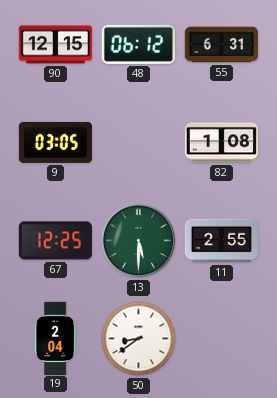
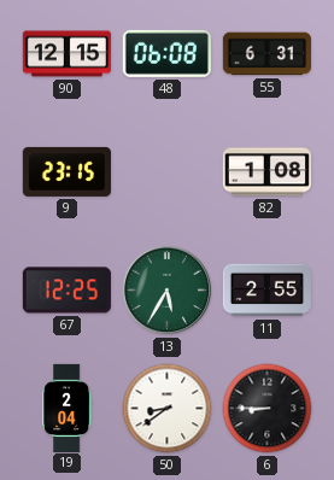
48: 06:12 -> 06:08 (166, 53)
9: 03:05 -> 23:15 (66, 171)
13: 5:30 -> 5:35 (168, 291)
6: none -> 8:45 (268, 409)
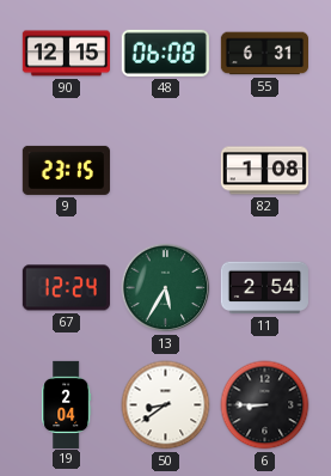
67: 12:25 -> 12:24 (66, 288)
11: 2:55 -> 2:54 (264, 288)
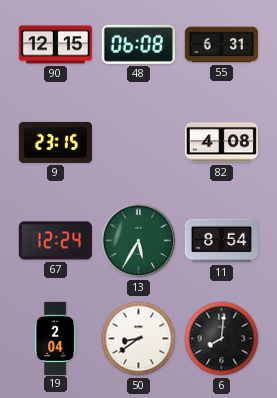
82: 1:08 -> 4:08 (221, 143)
11: 2:54 -> 8:54 (221, 241)
6: 8:45 -> 8:01 (222, 339)
